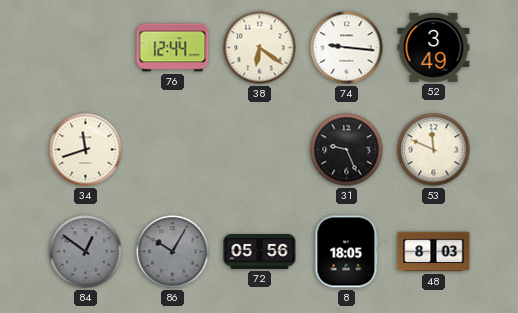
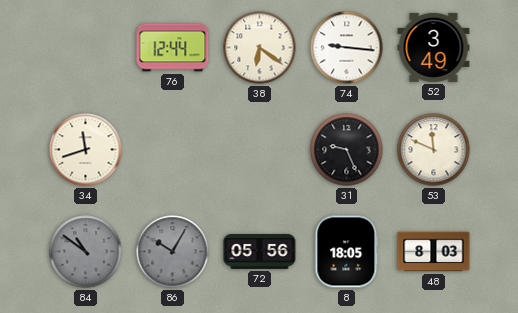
84: 12:51 -> 10:51 (86, 252)
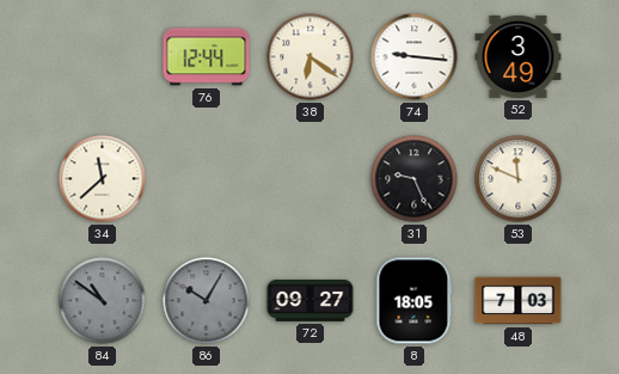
34: 11:42 -> 11:38 (103, 179)
72: 05:56 -> 09:27 (311, 301)
48: 8:03 -> 7:03 (519, 301)
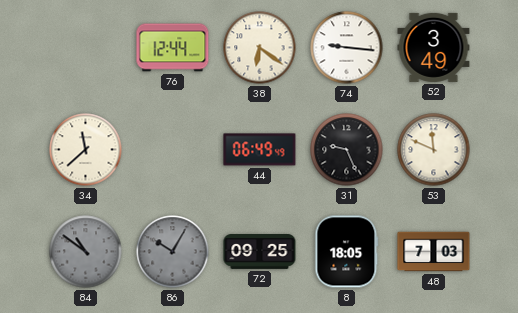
44: none -> 06:49 (260, 150)
72: 09:27 -> 09:25 (260, 252)
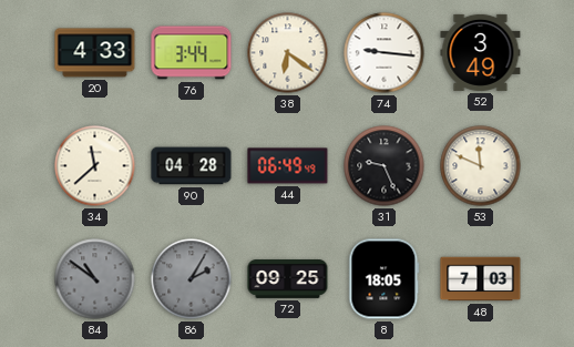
20: none -> 4:33 (95, 53)
76: 12:44 -> 3:44 (192, 53)
90: none -> 04:28 (192, 166)
86: 10:05 -> 2:05 (192, 279)
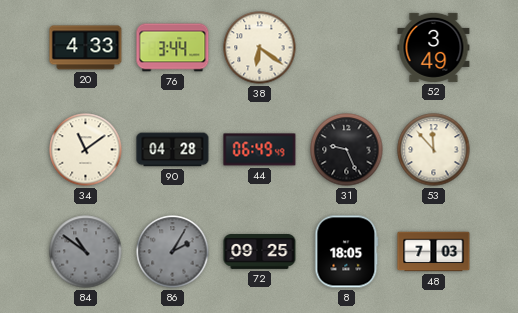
74: 9:16 -> none (385, 53)
34: 11:38 -> 11:09 (86, 150)
53: 11:49 -> 11:53 (434, 150)
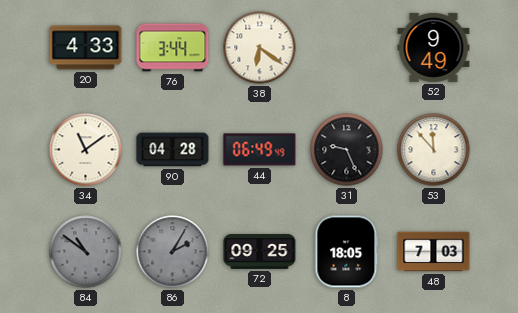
52: 3:49 -> 9:49 (434, 47)
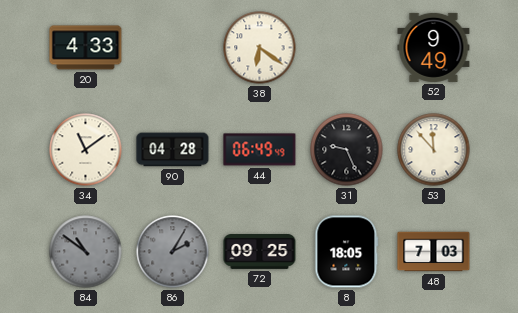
76: 3:44 -> none (173, 48)
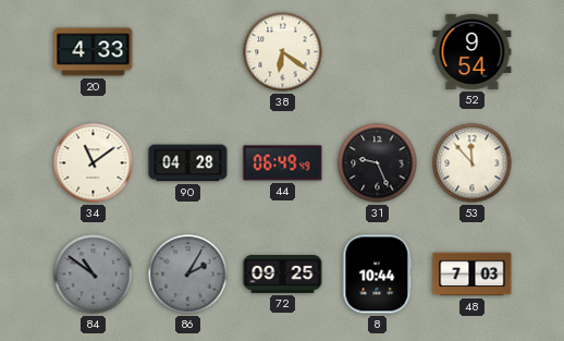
52: 9:49 -> 9:54 (473, 51)
8: 18:05 -> 10:44 (378, 275)
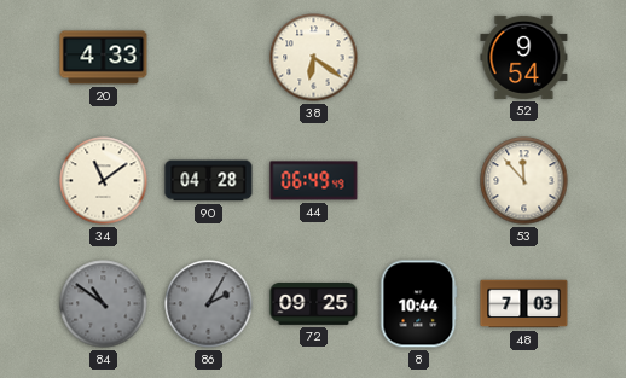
31: 9:26 -> none (378, 163)
